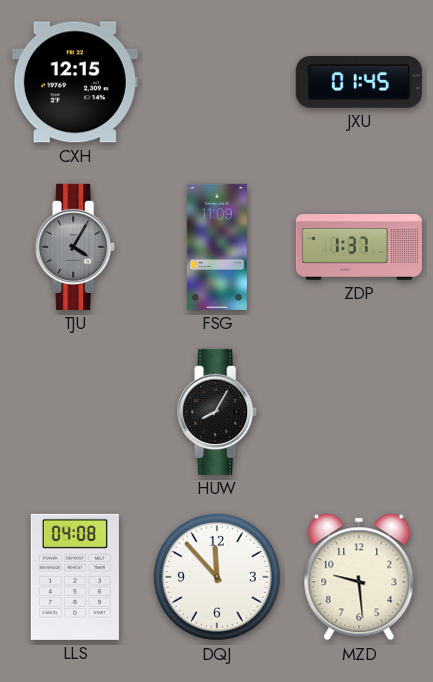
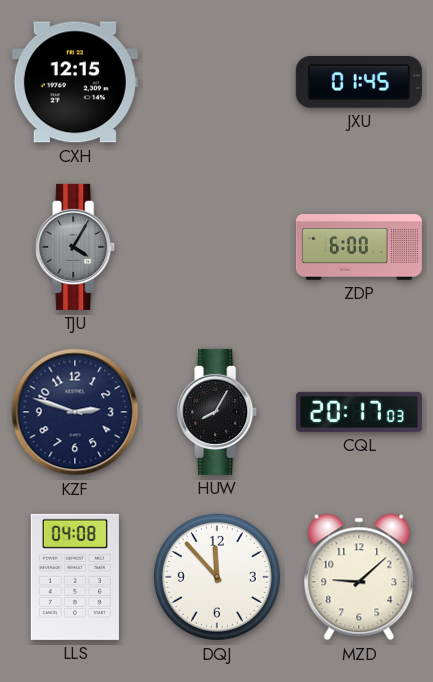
FSG: 11:09 -> none (217, 247)
ZDP: 1:37 -> 6:00 (359, 248)
KZF: none -> 2:48 (75, 412)
CQL: none -> 20:17 (359, 412)
MZD: 9:29 -> 9:08 (359, 577)
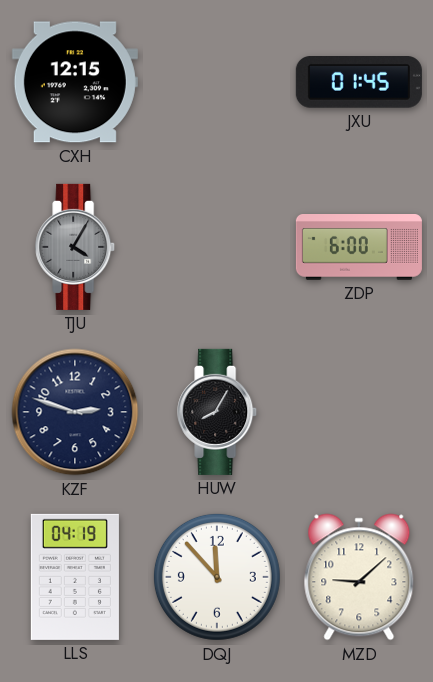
CQL: 20:17 -> none (359, 412)
LLS: 04:08 -> 04:19 (75, 577)
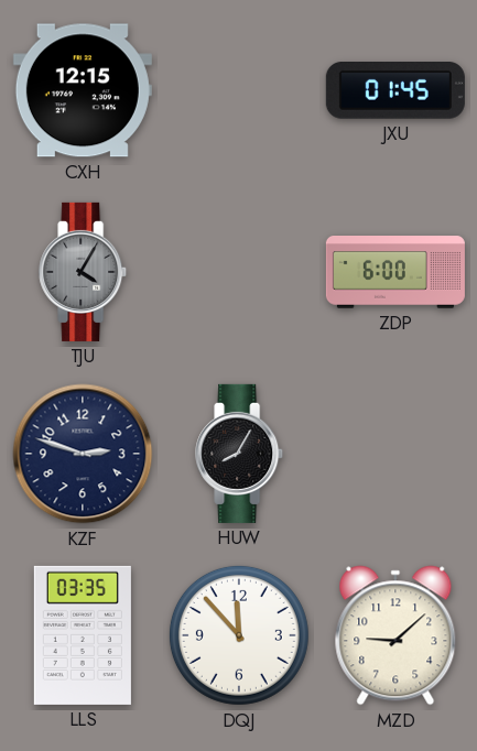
LLS: 04:19 -> 03:35 (83, 635)
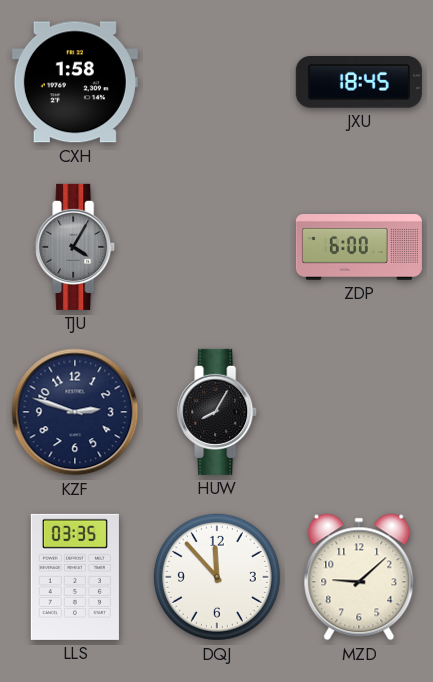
CXH: 12:15 -> 1:58 (75, 82)
JXU: 01:45 -> 18:45 (359, 83)
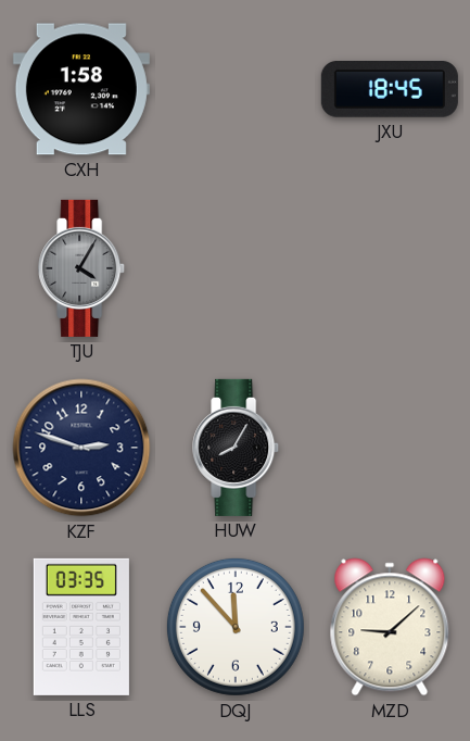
ZDP: 6:00 -> none (359, 248)
